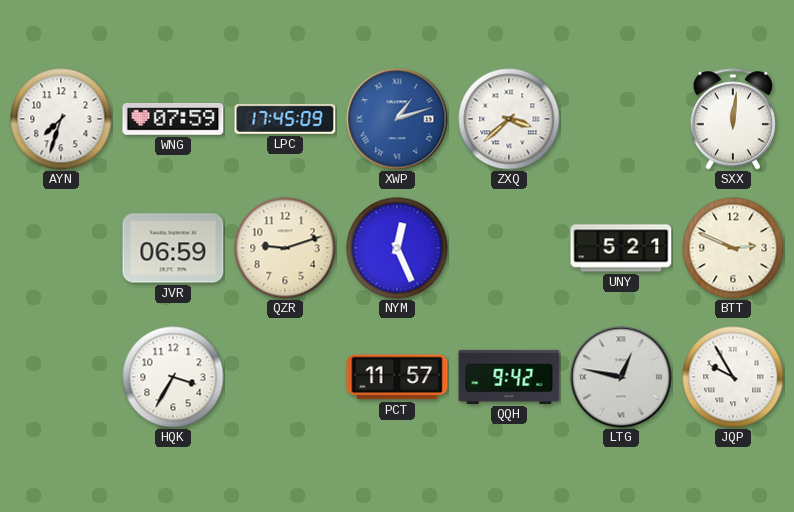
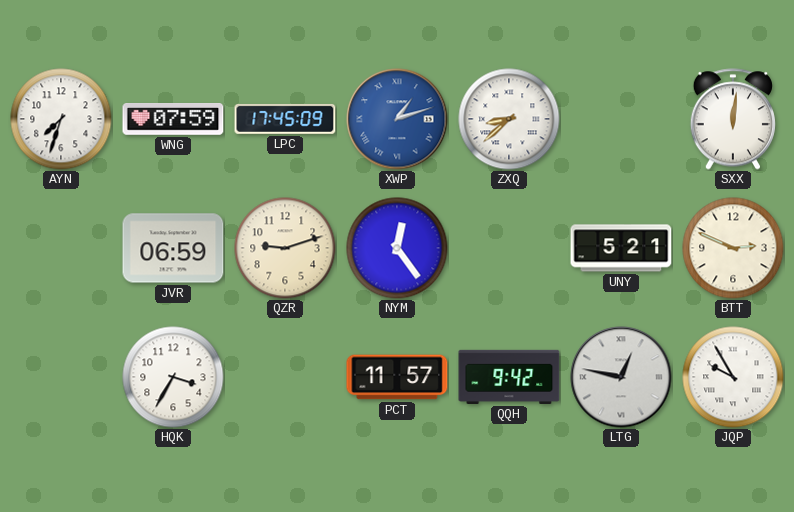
ZXQ: 3:38 -> 8:38 (509, 119)
NYM: 12:26 -> 12:24 (397, 248)
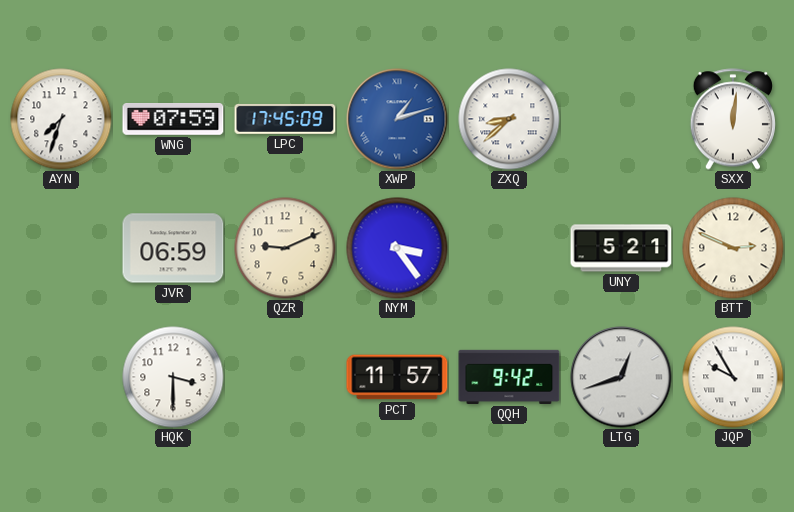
QZR: 9:12 -> 9:11 (285, 248)
NYM: 12:24 -> 3:24 (397, 248)
HQK: 3:35 -> 3:30 (173, 377)
LTG: 12:47 -> 12:42 (621, 377)
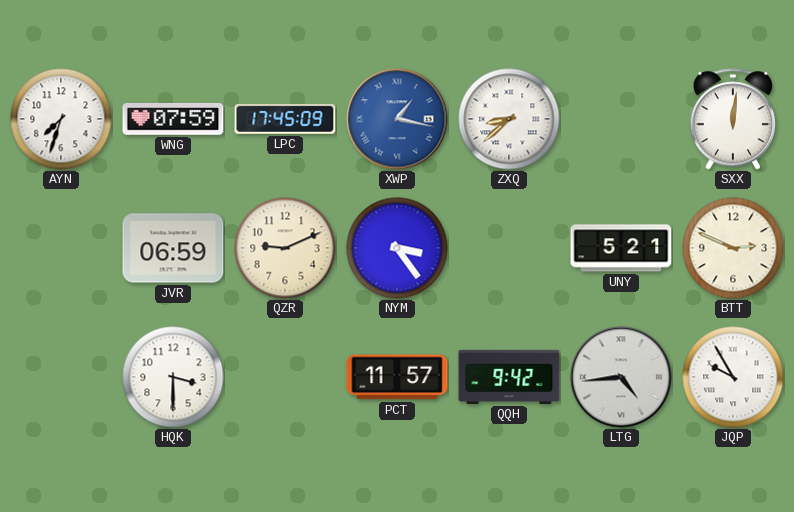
XWP: 1:12 -> 1:17 (397, 119)
LTG: 12:42 -> 4:44 (621, 377)
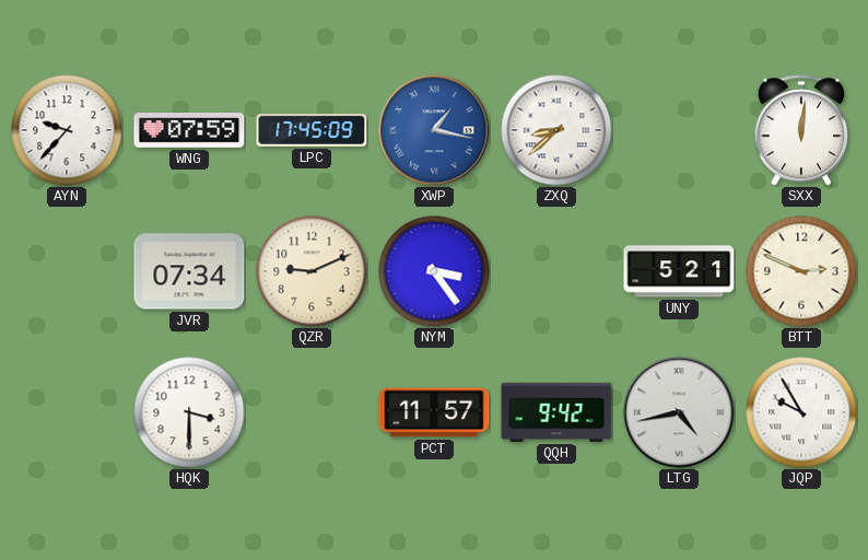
AYN: 7:33 -> 9:37 (67, 130)
JVR: 06:59 -> 07:34 (189, 271)
LTG: 4:44 -> 4:43 (679, 412)
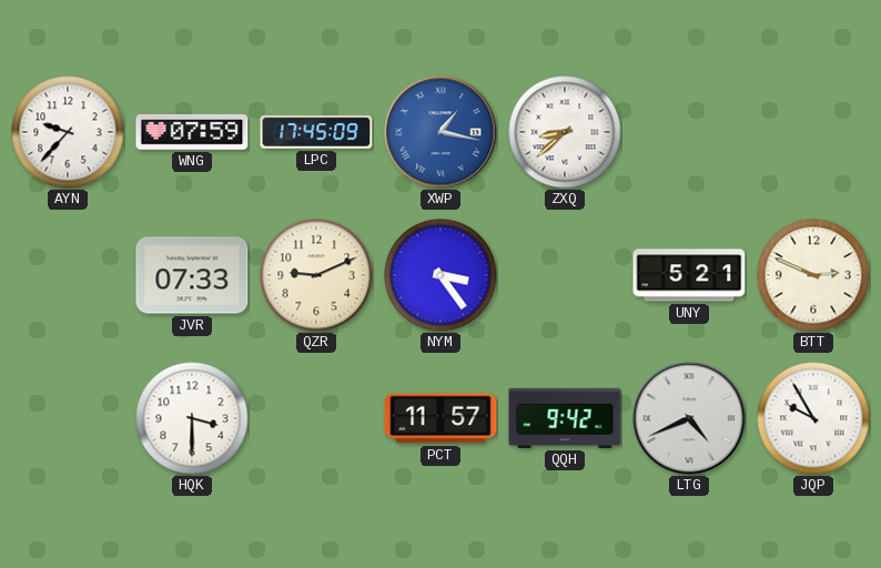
SXX: 12:01 -> none (800, 130)
JVR: 07:34 -> 07:33 (192, 275)
LTG: 4:43 -> 4:41 (689, 418)
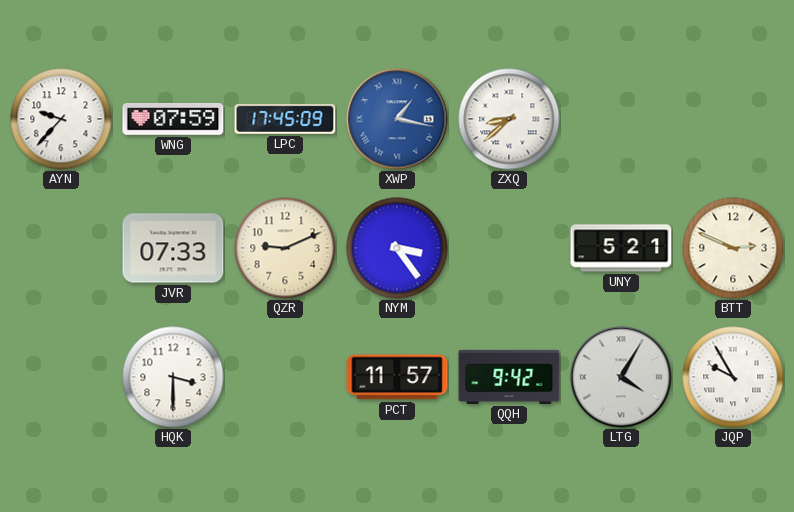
LTG: 4:41 -> 4:05 (621, 377)
